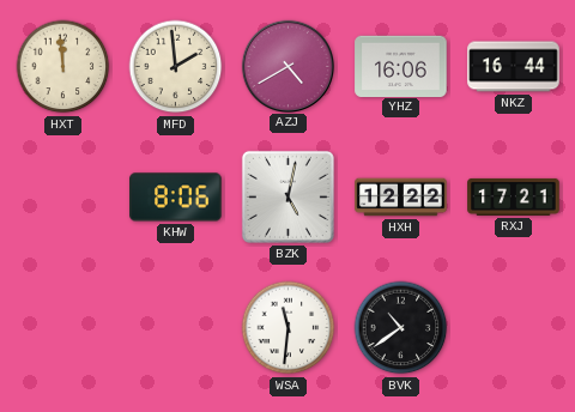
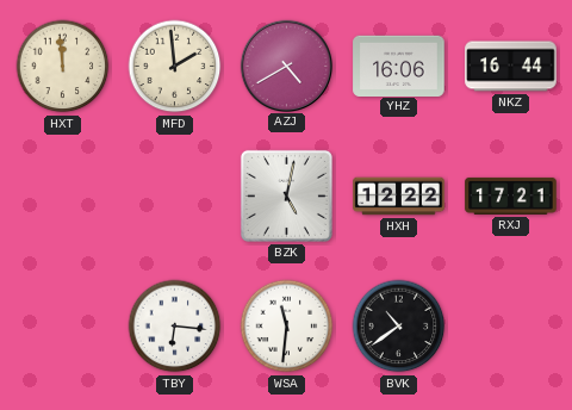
KHW: 8:06 -> none (176, 198)
TBY: none -> 6:16 (175, 327)
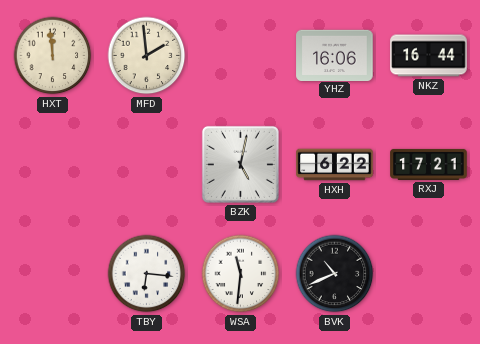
AZJ: 4:40 -> none (286, 66)
HXH: 12:22 -> 6:22 (335, 165)
BVK: 10:39 -> 10:41 (335, 274)
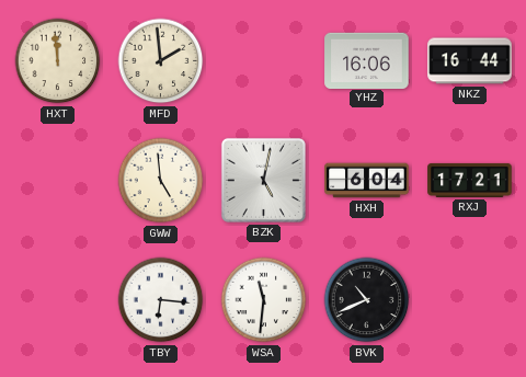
GWW: none -> 4:59 (161, 181)
HXH: 6:22 -> 6:04 (367, 181)
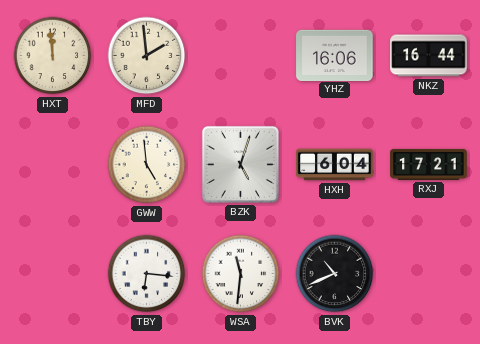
BZK: 5:02 -> 5:03 (240, 164)
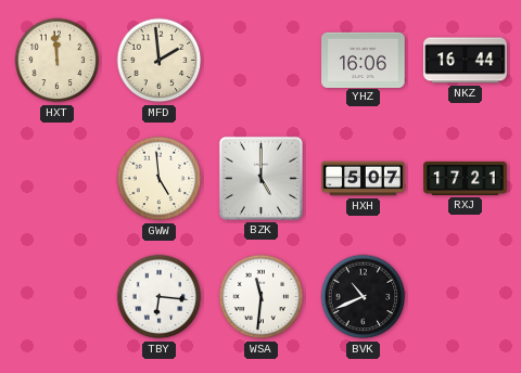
BZK: 5:03 -> 5:00 (260, 178)
HXH: 6:04 -> 5:07 (364, 179)
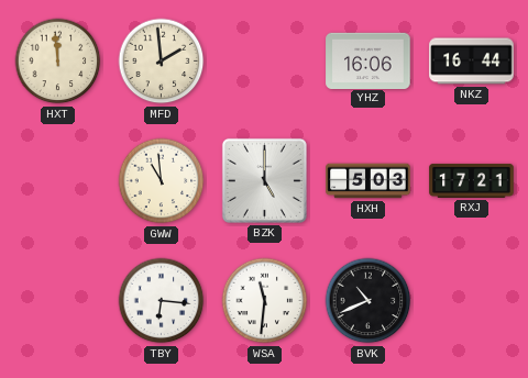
GWW: 4:59 -> 10:59 (162, 181)
HXH: 5:07 -> 5:03 (369, 181)
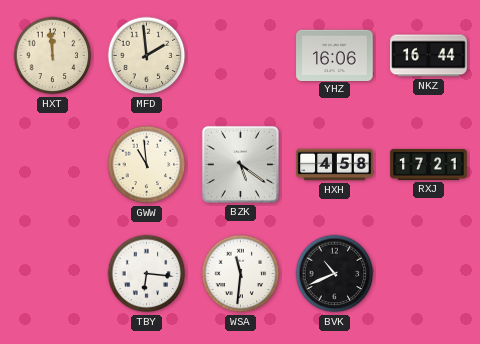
BZK: 5:00 -> 5:21 (240, 164)
HXH: 5:03 -> 4:58 (335, 165)
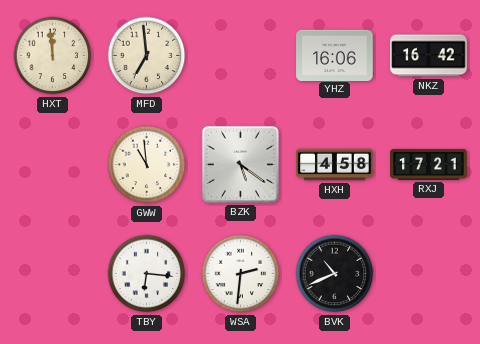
MFD: 1:59 -> 6:59 (147, 56)
NKZ: 16:44 -> 16:42 (429, 56)
WSA: 11:31 -> 2:31 (241, 274)
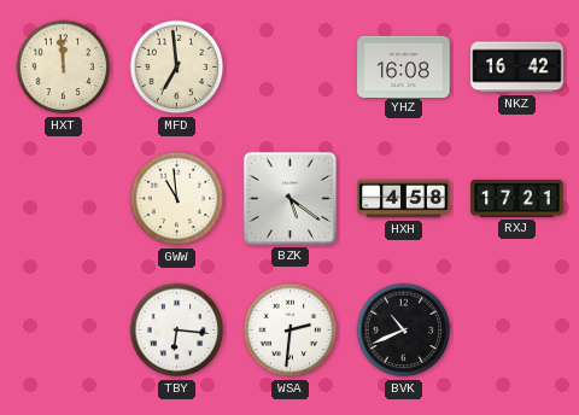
YHZ: 16:06 -> 16:08 (404, 66)
